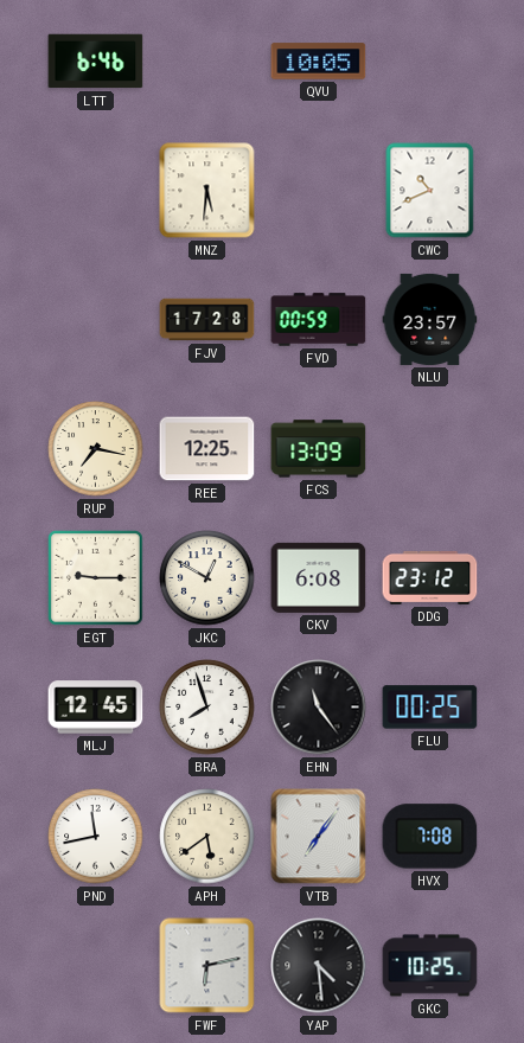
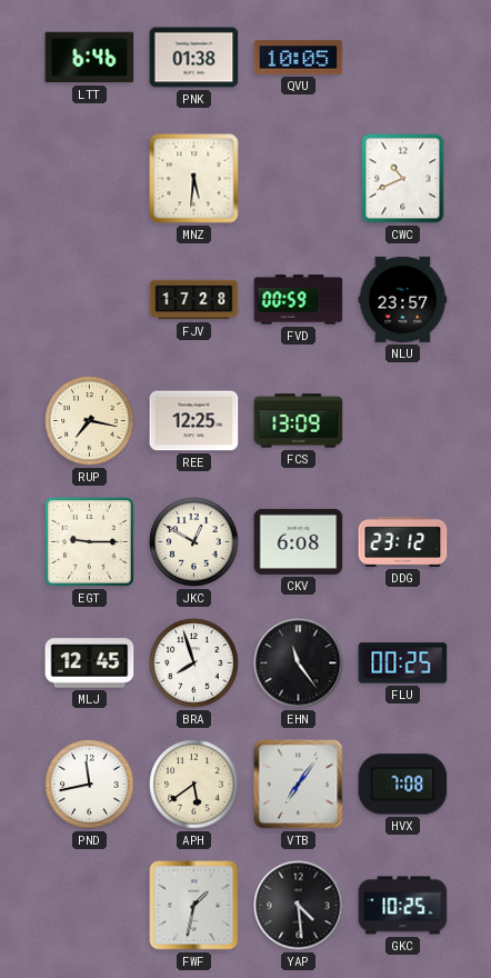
PNK: none -> 01:38 (194, 58)
FWF: 6:13 -> 1:32 (194, 906)
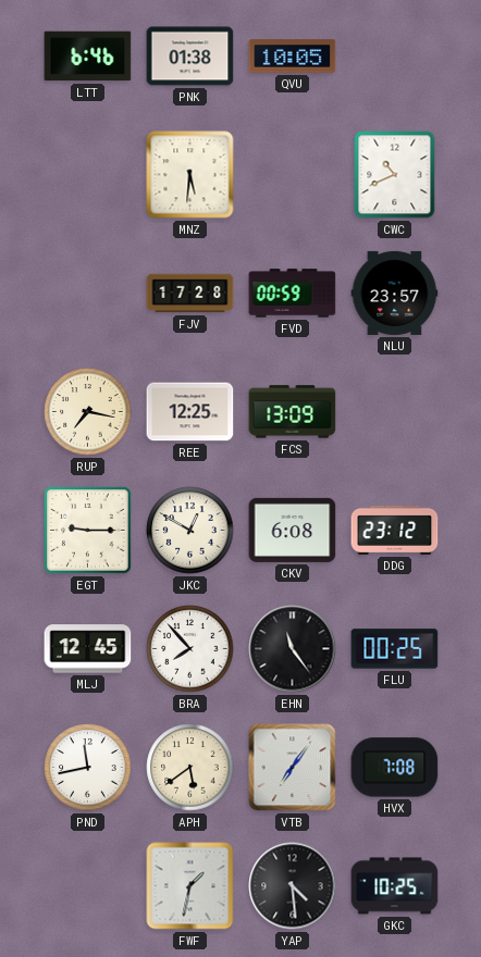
BRA: 7:57 -> 7:53 (190, 649)
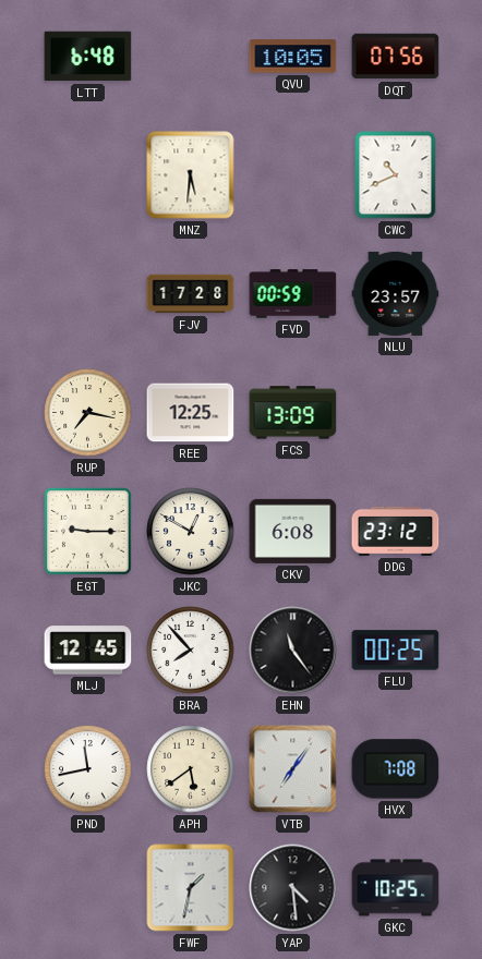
LTT: 6:46 -> 6:48 (88, 57)
PNK: 01:38 -> none (190, 57)
DQT: none -> 07:56 (396, 57)
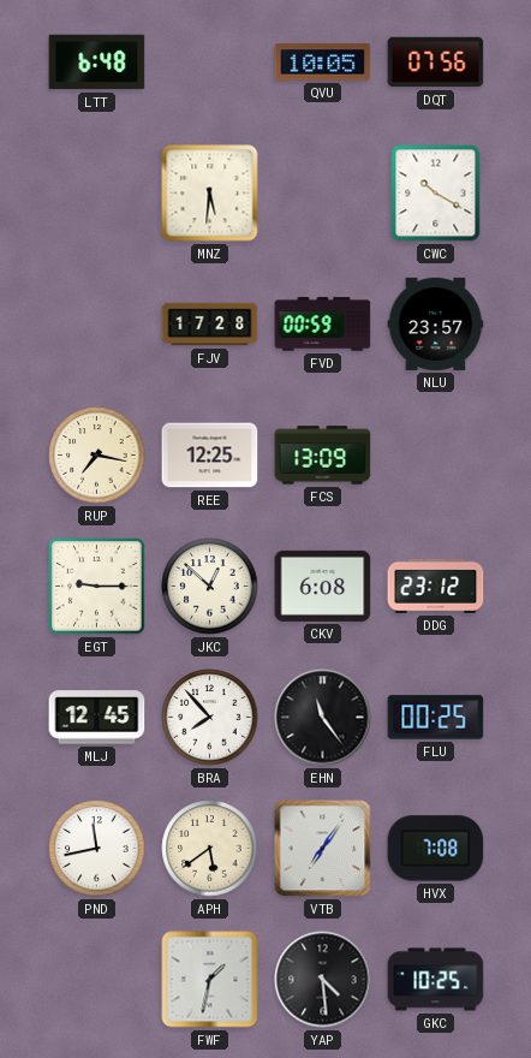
CWC: 10:41 -> 10:20 (436, 194)
JKC: 12:50 -> 12:52 (210, 587)
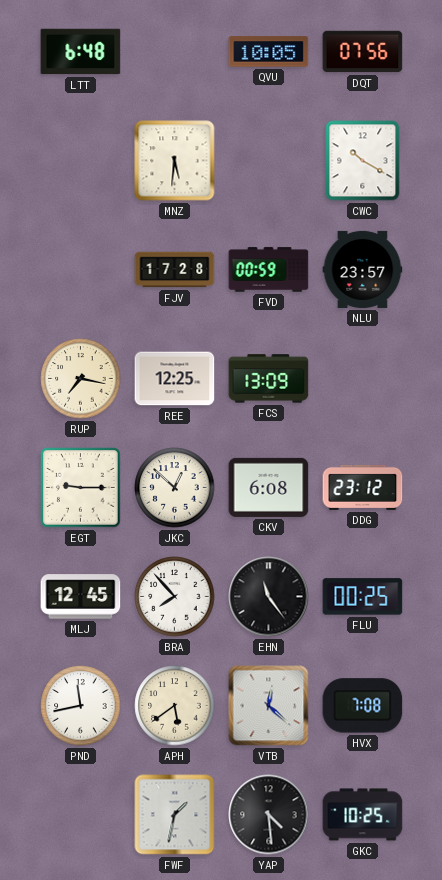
VTB: 7:06 -> 12:22 (269, 706)
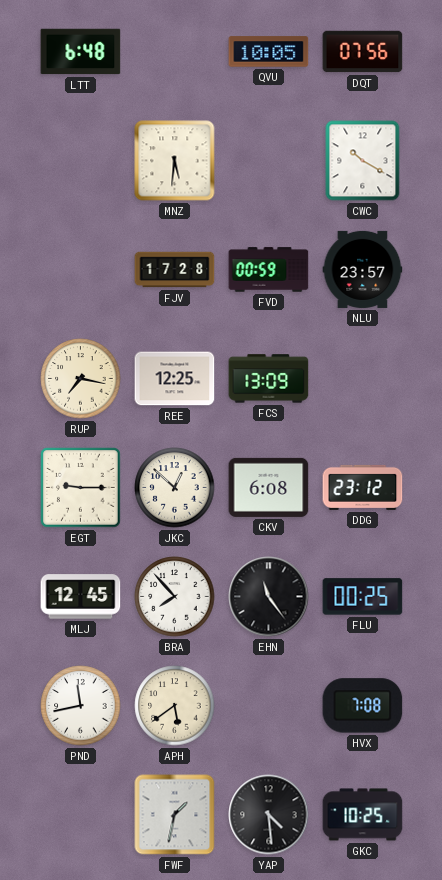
VTB: 12:22 -> none (269, 706)
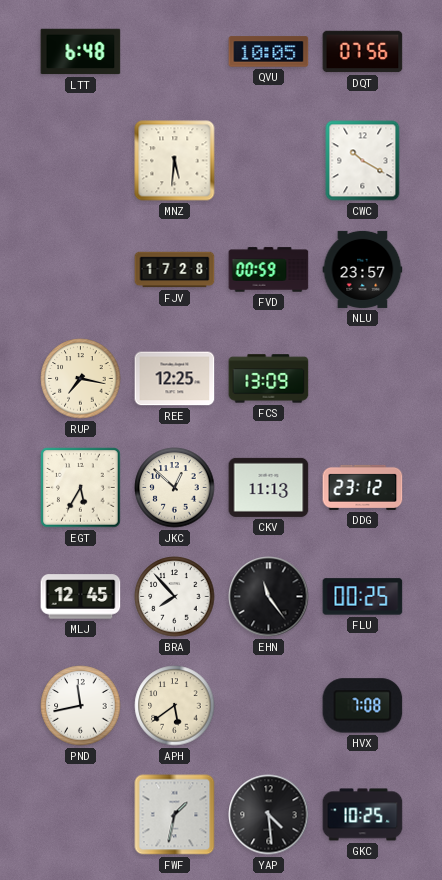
EGT: 9:15 -> 5:35 (81, 488)
CKV: 6:08 -> 11:13 (269, 487)
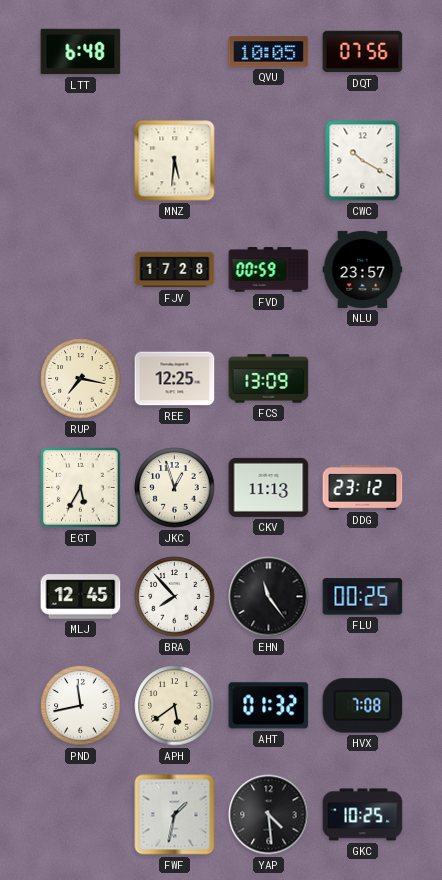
JKC: 12:52 -> 12:57 (175, 488)
AHT: none -> 01:32 (269, 706)
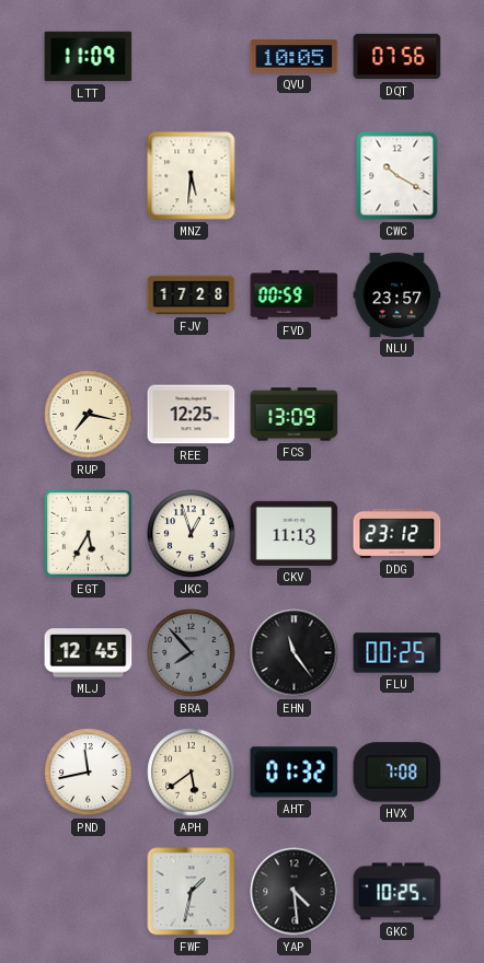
LTT: 6:48 -> 11:09 (89, 57)
BRA dial: white -> grey (192, 653)
